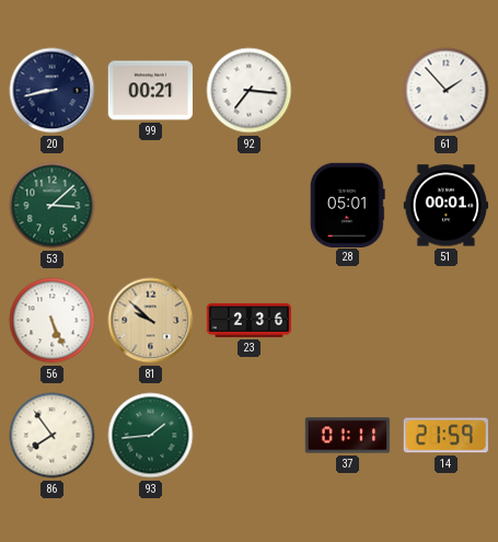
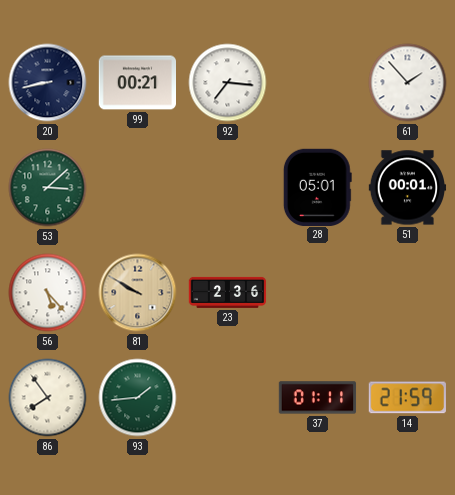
56: 5:26 -> 5:23 (48, 293)
81: 9:52 -> 9:50 (138, 293)
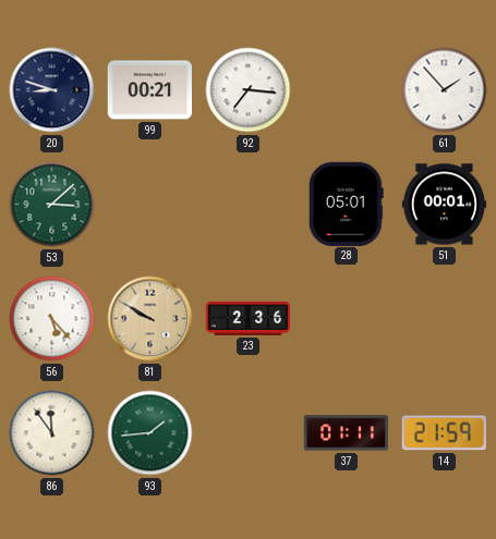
20: 8:43 -> 8:48 (52, 90)
86: 7:54 -> 11:54 (52, 433)
